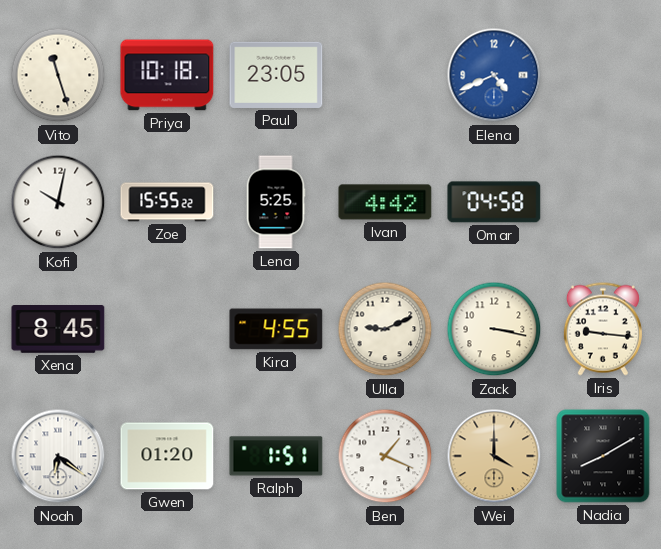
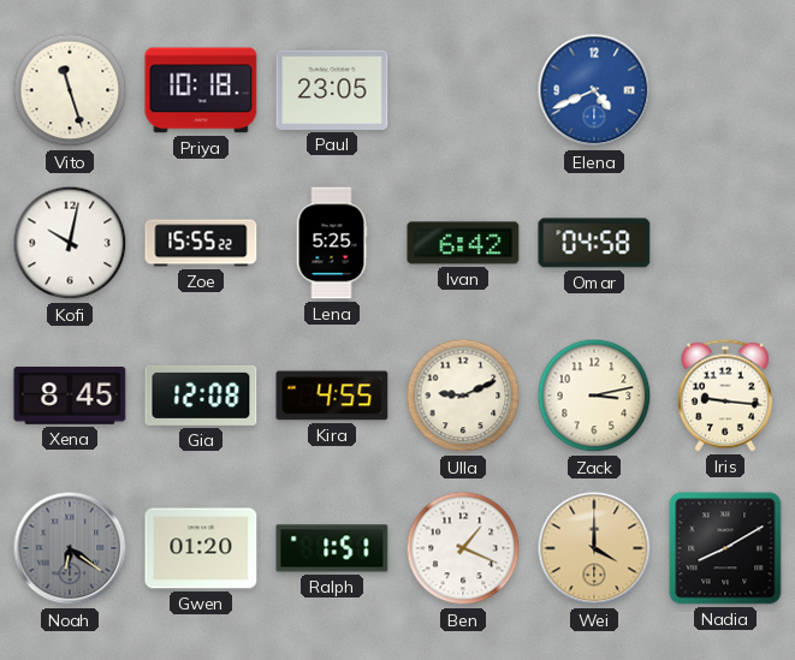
Ivan: 4:42 -> 6:42 (463, 243)
Gia: none -> 12:08 (201, 396)
Zack: 3:17 -> 3:13 (594, 396)
Noah dial: white -> grey (70, 548)
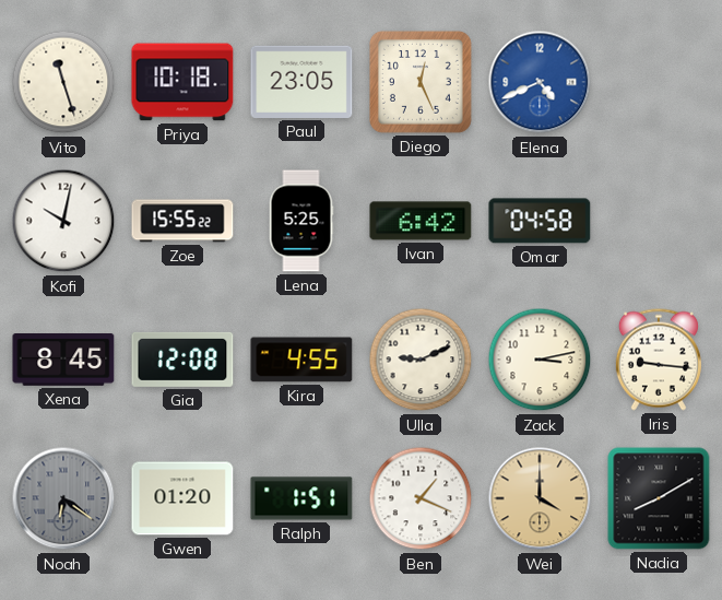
Diego: none -> 12:26 (421, 82)
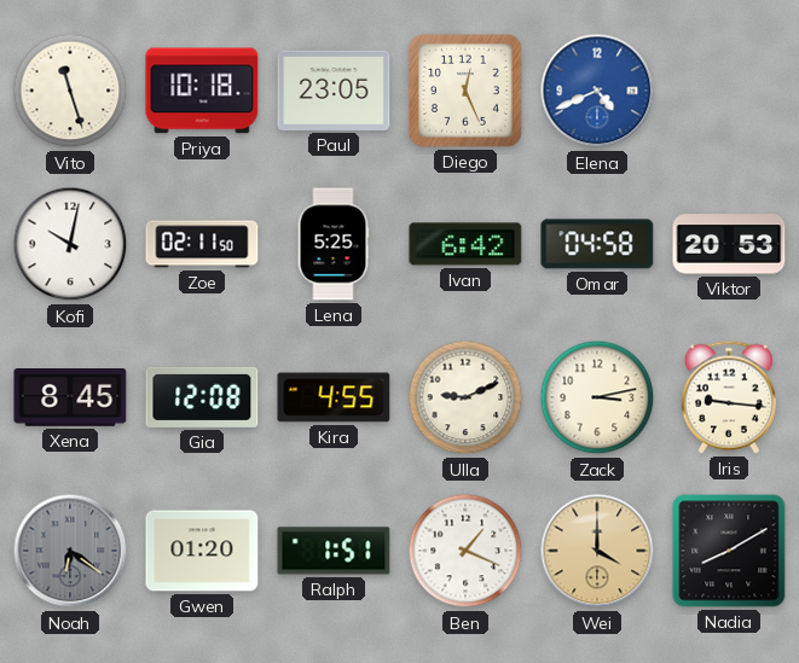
Zoe: 15:55 -> 02:11 (202, 244)
Viktor: none -> 20:53 (729, 244)
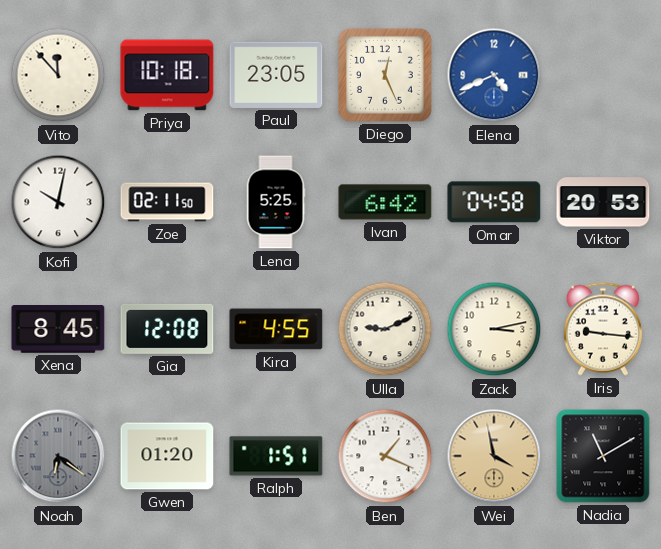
Vito: 11:27 -> 11:53 (58, 75)
Wei: 4:00 -> 3:58 (494, 456)
Nadia: 8:10 -> 11:10 (603, 456)
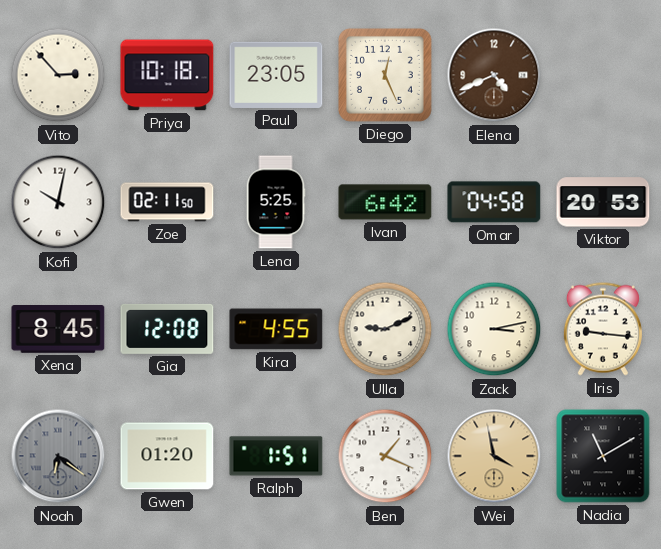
Vito: 11:53 -> 2:53 (58, 75)
Elena dial: blue -> brown (494, 75)
